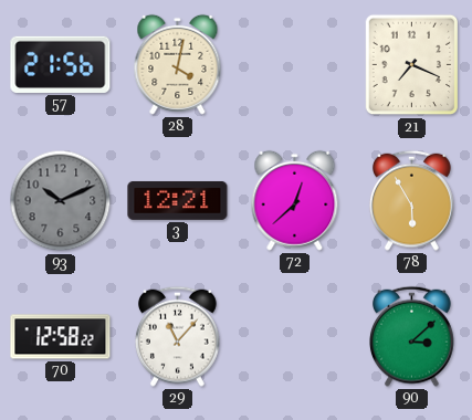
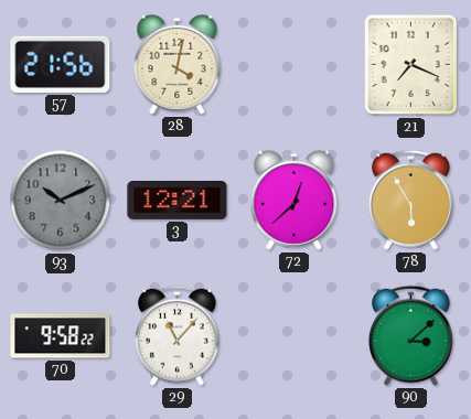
70: 12:58 -> 9:58 (61, 336)
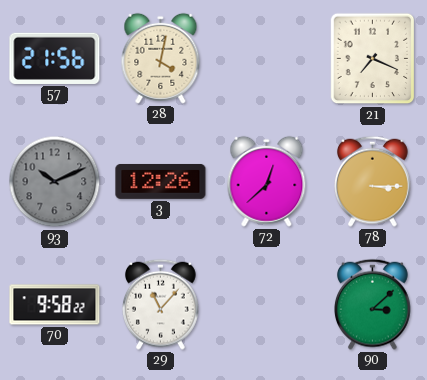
3: 12:21 -> 12:26 (161, 181)
78: 5:55 -> 3:15 (373, 181)
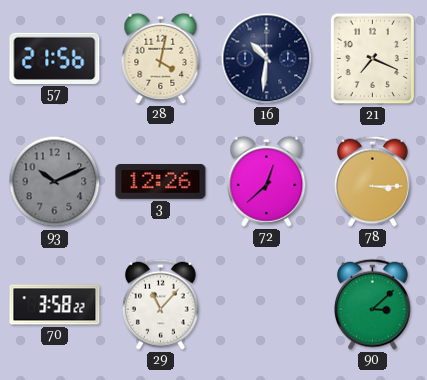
16: none -> 10:31 (267, 59)
70: 9:58 -> 3:58 (55, 305)
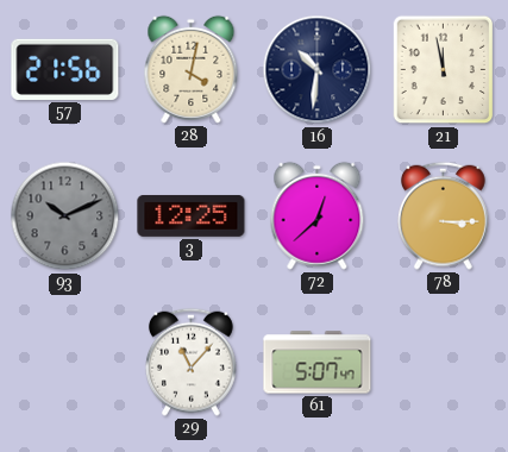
21: 7:19 -> 11:58 (444, 70)
3: 12:26 -> 12:25 (192, 215)
70: 3:58 -> none (55, 305)
61: none -> 5:07 (318, 363)
90: 3:08 -> none (373, 304)
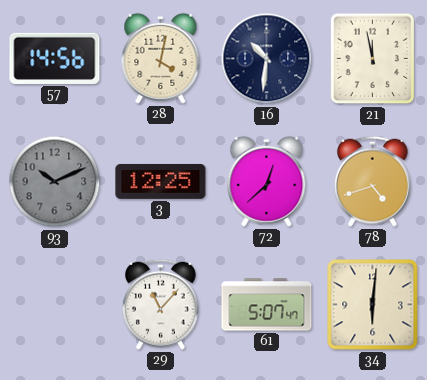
57: 21:56 -> 14:56 (55, 58)
78: 3:15 -> 4:42 (373, 181)
34: none -> 6:01 (373, 305)
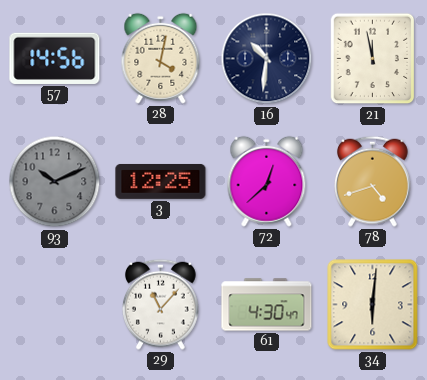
61: 5:07 -> 4:30 (267, 305)
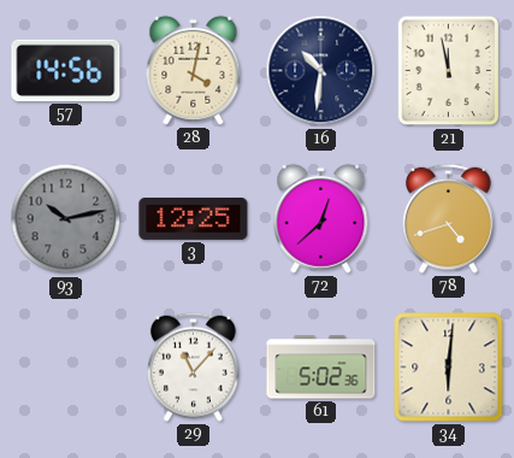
93: 10:11 -> 10:13 (66, 219)
61: 4:30 -> 5:02 (321, 368)
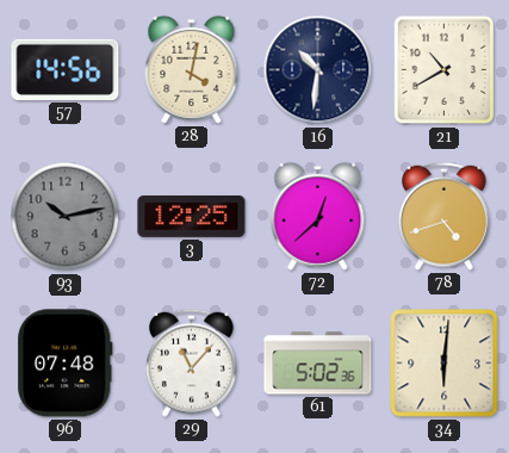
21: 11:58 -> 10:40 (445, 70)
96: none -> 07:48 (66, 364)
